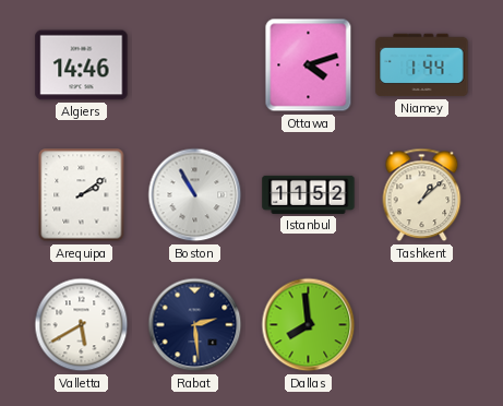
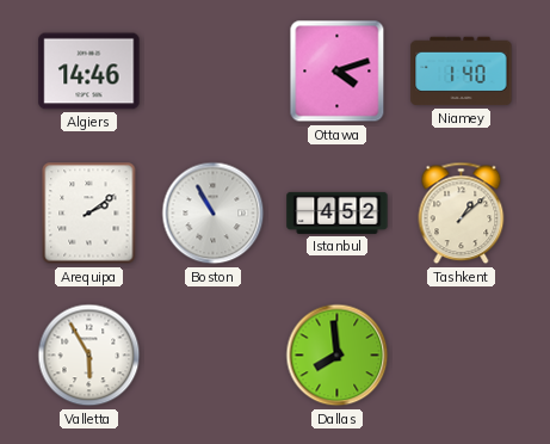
Niamey: 1:44 -> 1:40 (462, 72)
Istanbul: 11:52 -> 4:52 (338, 212)
Valletta: 5:40 -> 5:55 (89, 356)
Rabat: 2:29 -> none (195, 325)
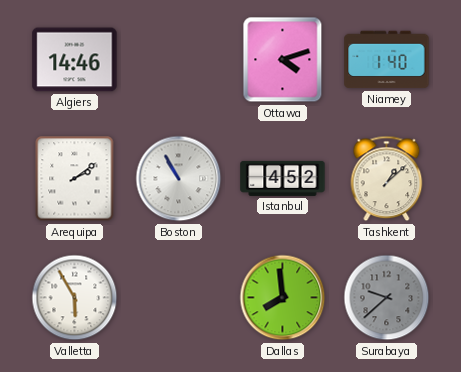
Surabaya: none -> 9:38 (387, 298)
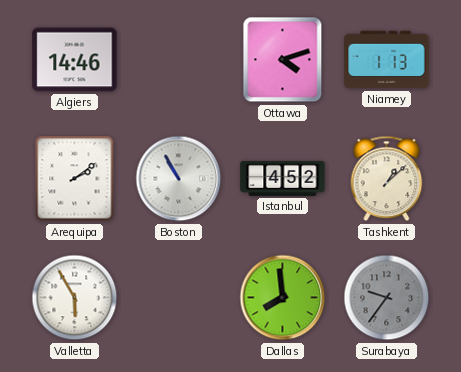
Niamey: 1:40 -> 1:13 (387, 60)
Surabaya: 9:38 -> 9:36 (387, 298)
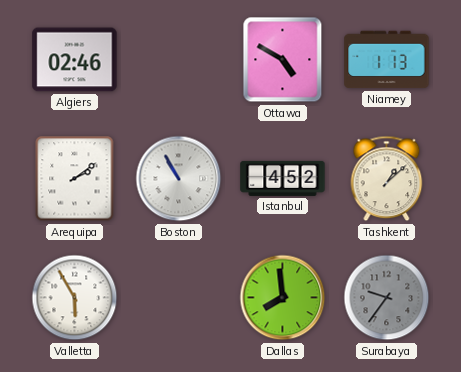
Algiers: 14:46 -> 02:46 (75, 60)
Ottawa: 4:12 -> 4:50 (283, 60)
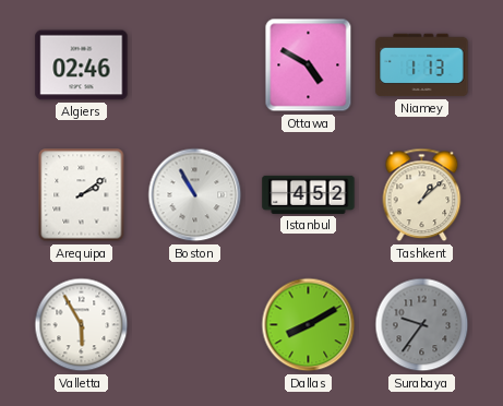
Dallas: 7:59 -> 8:10 (309, 325)
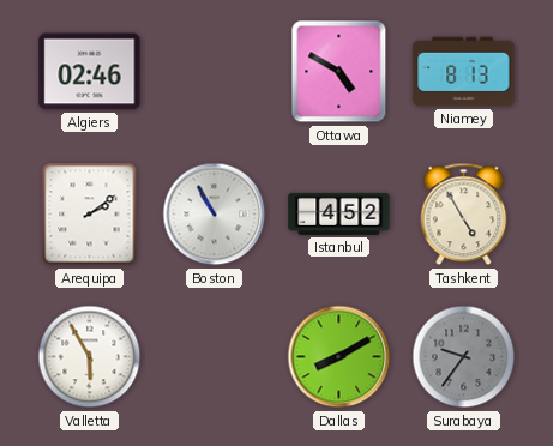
Niamey: 1:13 -> 8:13 (464, 72)
Tashkent: 1:08 -> 4:55 (464, 215)
